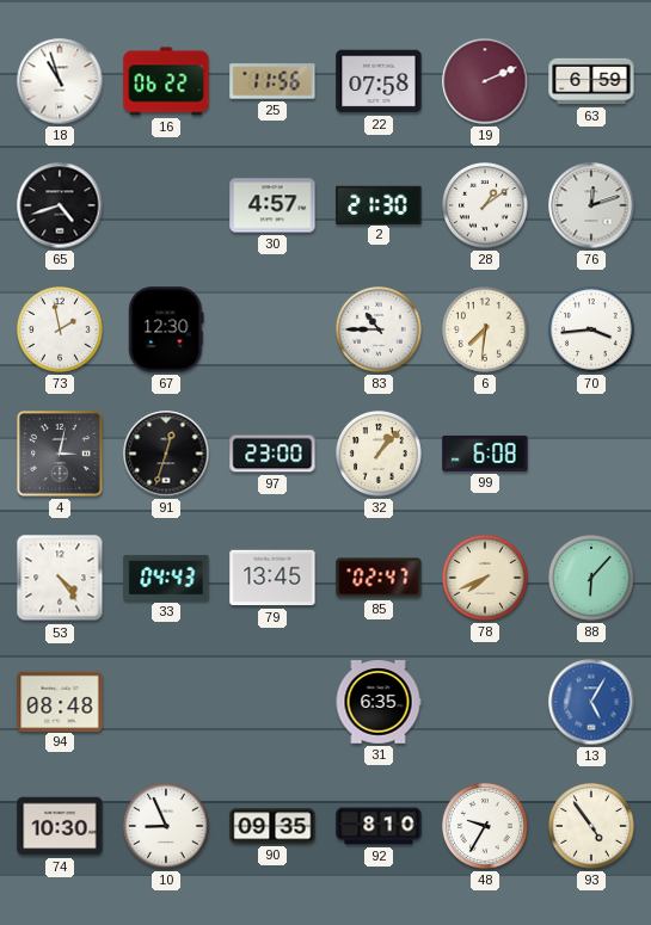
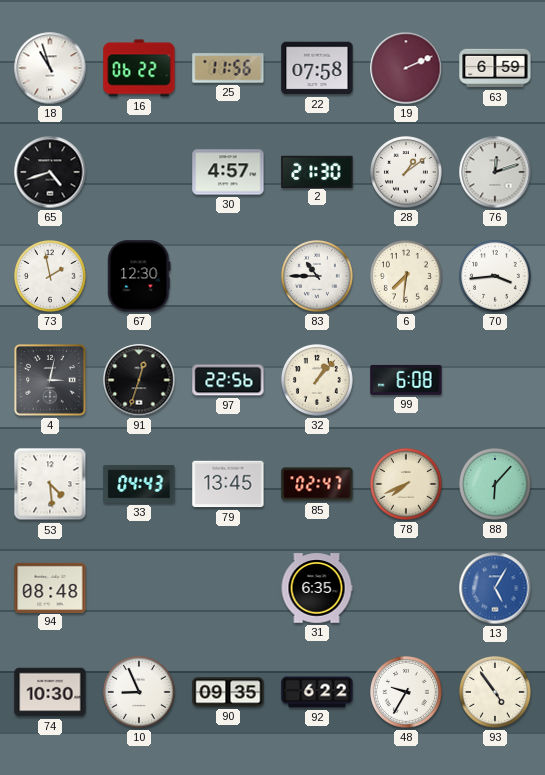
97: 23:00 -> 22:56 (228, 380)
53: 4:24 -> 4:29 (50, 484)
92: 8:10 -> 6:22 (317, 692)
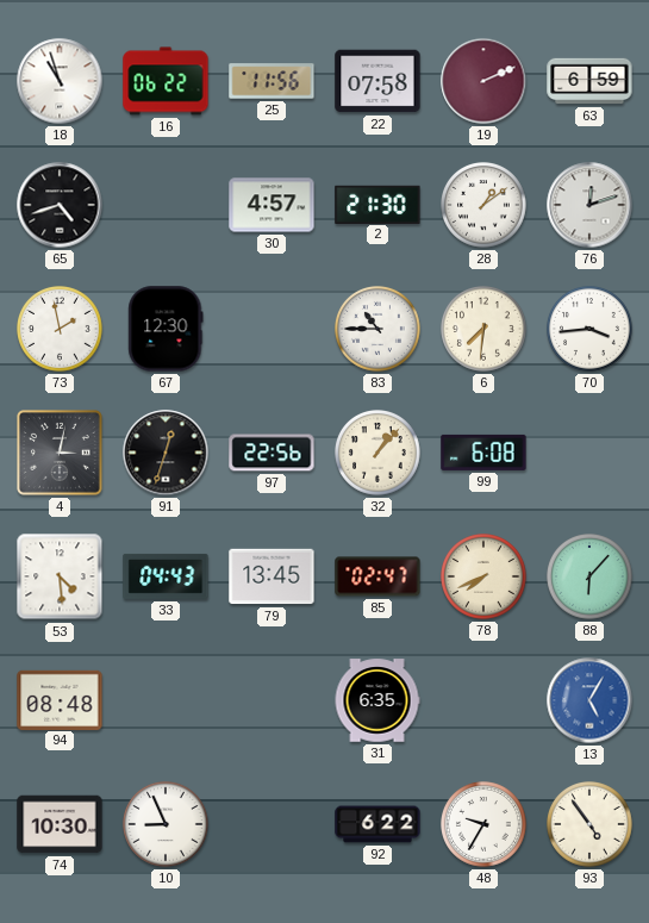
90: 09:35 -> none (228, 692)
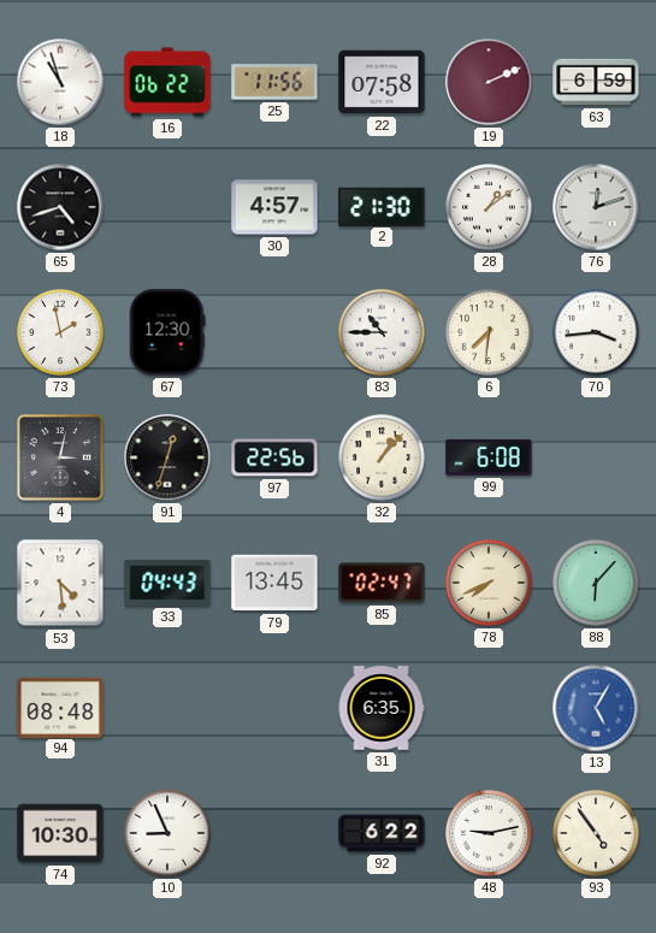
48: 9:35 -> 9:13 (490, 834)
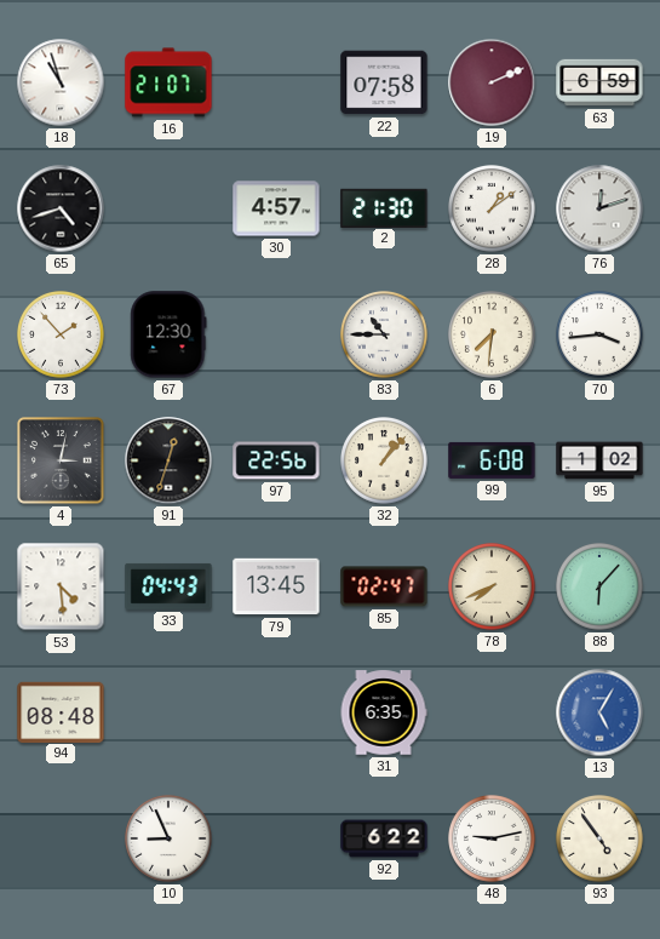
16: 06:22 -> 21:07 (168, 82)
25: 11:56 -> none (274, 82)
73: 1:58 -> 1:53 (62, 336)
95: none -> 1:02 (599, 460)
74: 10:30 -> none (60, 833)
